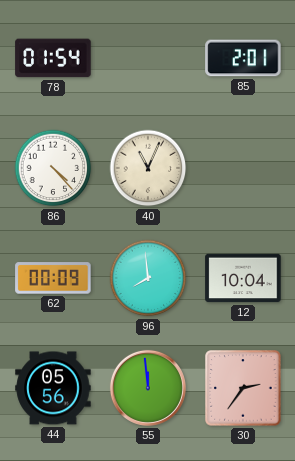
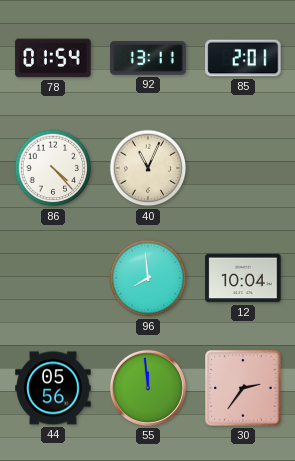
92: none -> 13:11 (148, 58)
62: 00:09 -> none (53, 278)
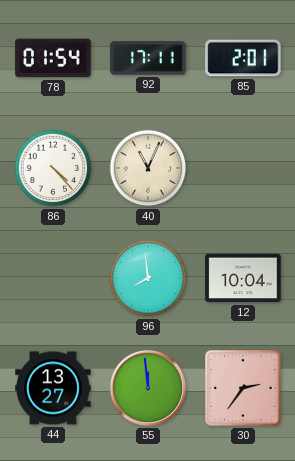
92: 13:11 -> 17:11 (148, 58)
44: 05:56 -> 13:27 (53, 388)
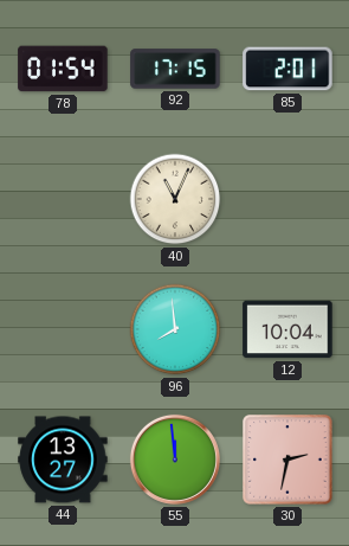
92: 17:11 -> 17:15 (175, 69)
86: 4:23 -> none (53, 168)
30: 2:36 -> 2:32 (287, 460)
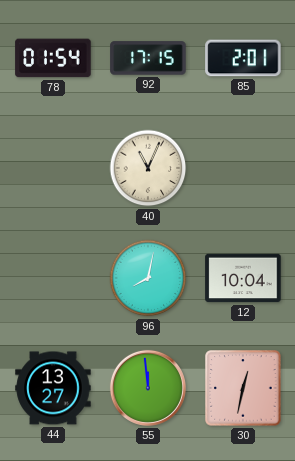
96: 7:59 -> 8:02 (148, 278)
30: 2:32 -> 12:32 (243, 388)
